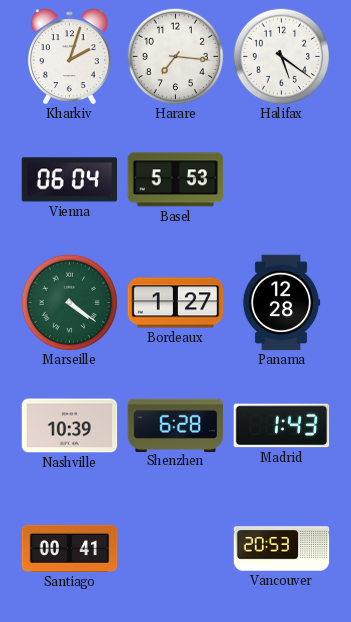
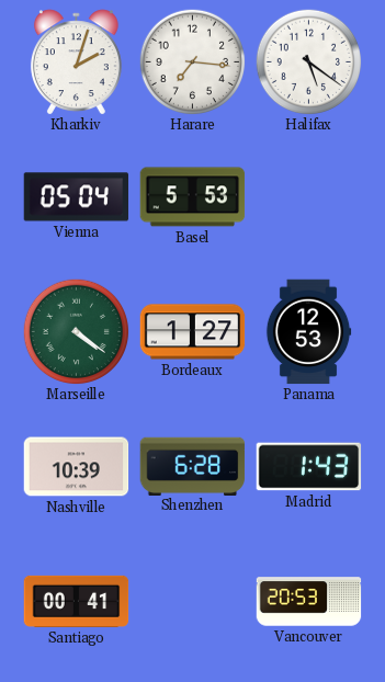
Vienna: 06:04 -> 05:04 (77, 197)
Panama: 12:28 -> 12:53 (308, 332)
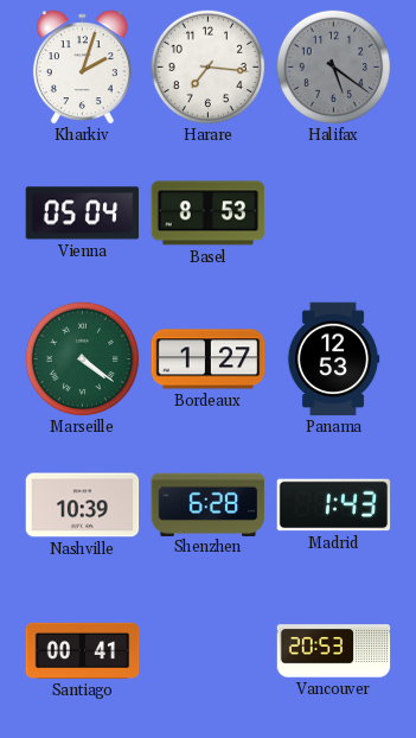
Halifax dial: white -> grey (333, 66)
Basel: 5:53 -> 8:53 (209, 214)
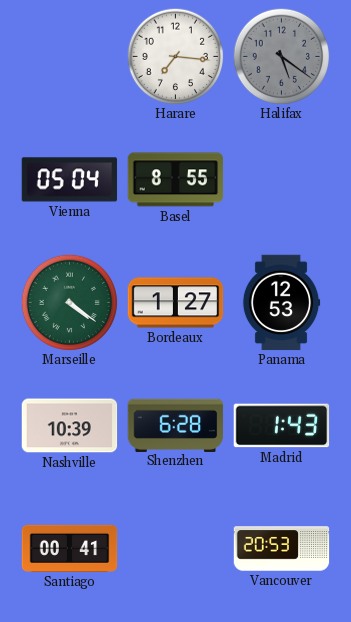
Kharkiv: 2:03 -> none (82, 68)
Basel: 8:53 -> 8:55 (176, 180)
